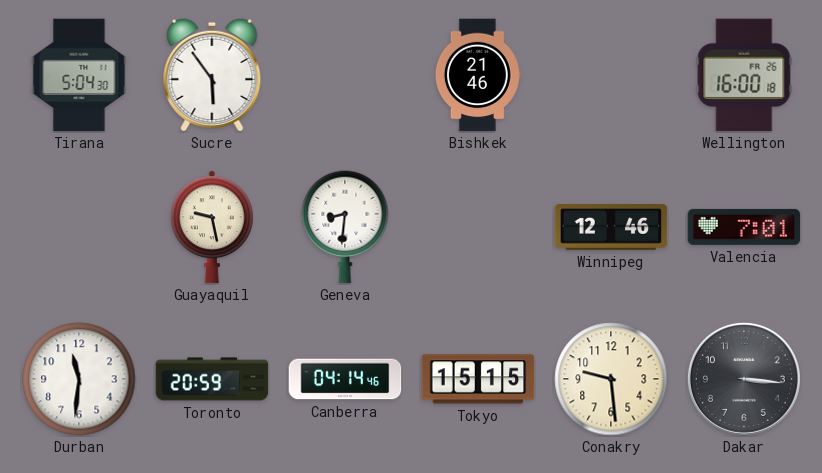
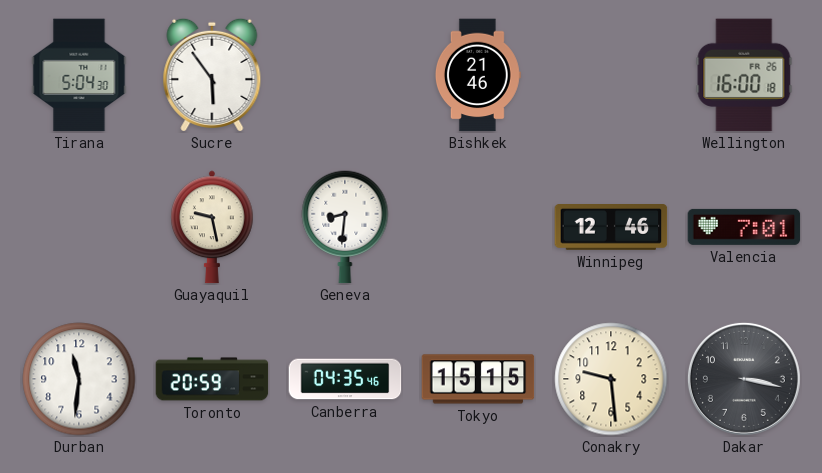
Canberra: 04:14 -> 04:35 (345, 379)
Dakar: 3:16 -> 3:17 (744, 379)
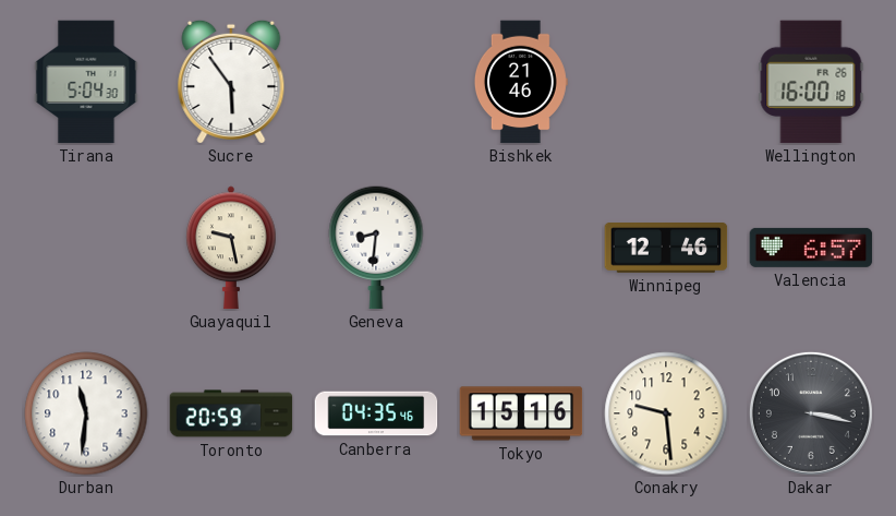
Valencia: 7:01 -> 6:57 (811, 248)
Tokyo: 15:15 -> 15:16 (521, 413)
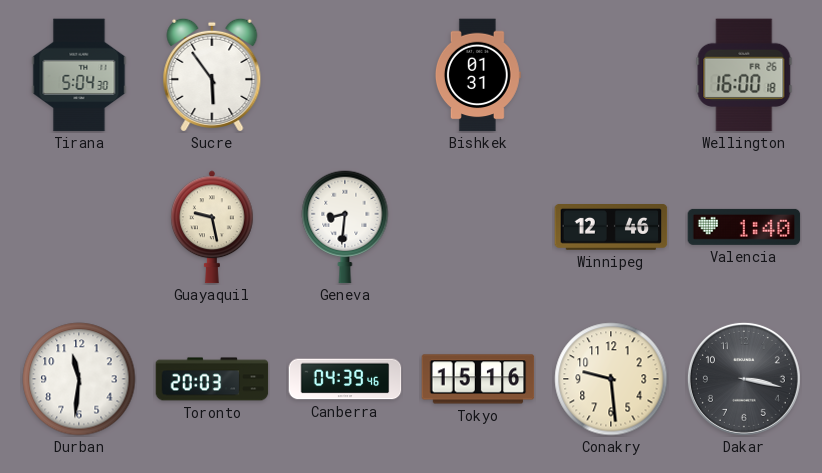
Bishkek: 21:46 -> 01:31 (478, 75)
Valencia: 6:57 -> 1:40 (744, 227)
Toronto: 20:59 -> 20:03 (212, 379)
Canberra: 04:35 -> 04:39 (345, 379)
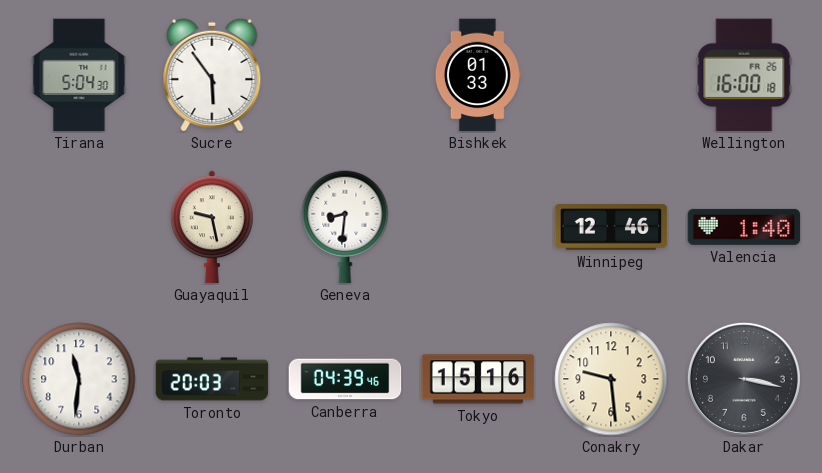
Bishkek: 01:31 -> 01:33 (478, 75)
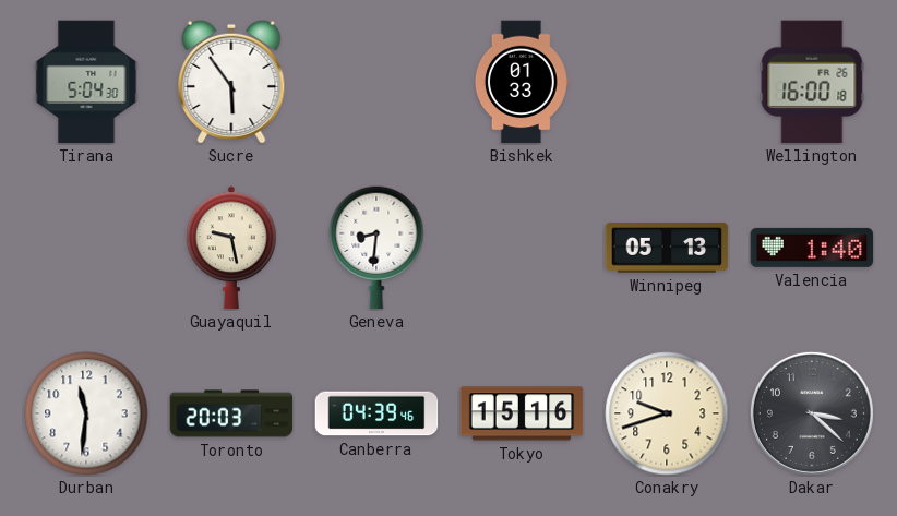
Winnipeg: 12:46 -> 05:13 (667, 249)
Conakry: 9:29 -> 9:42 (667, 413)
Dakar: 3:17 -> 3:22 (812, 413)
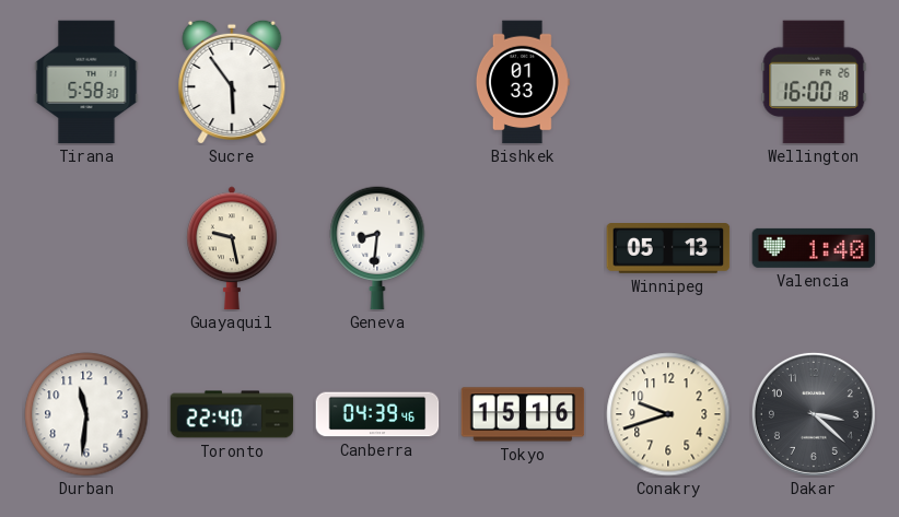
Tirana: 5:04 -> 5:58 (86, 82)
Toronto: 20:03 -> 22:40 (232, 414)
